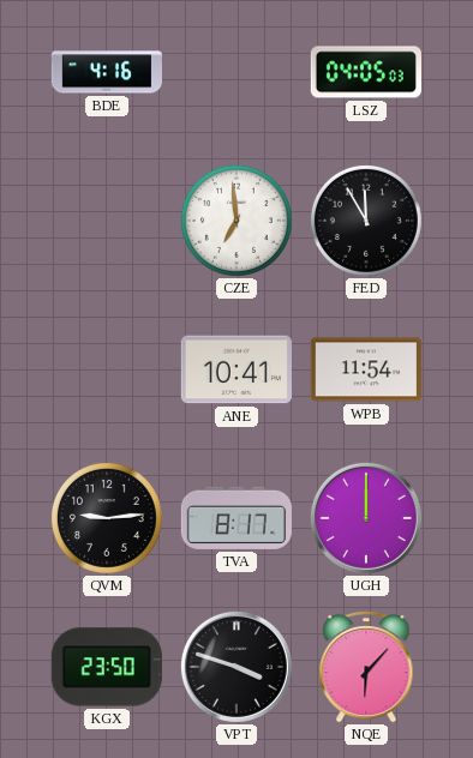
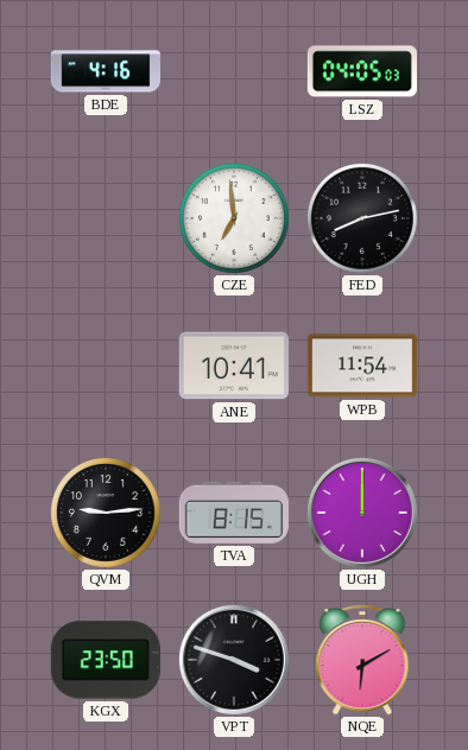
FED: 11:55 -> 8:13 (362, 218)
TVA: 8:17 -> 8:15 (234, 513)
NQE: 6:07 -> 6:10 (362, 660)
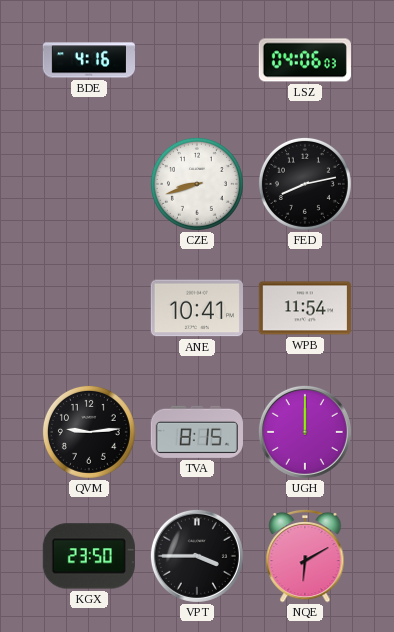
LSZ: 04:05 -> 04:06 (305, 60)
CZE: 6:59 -> 8:42 (197, 184)
VPT: 3:48 -> 3:45 (197, 556)
